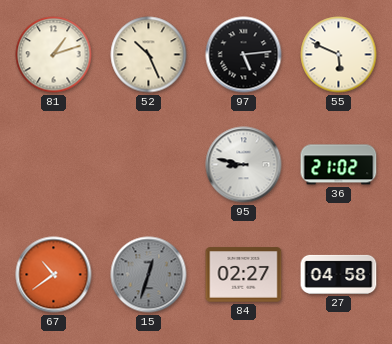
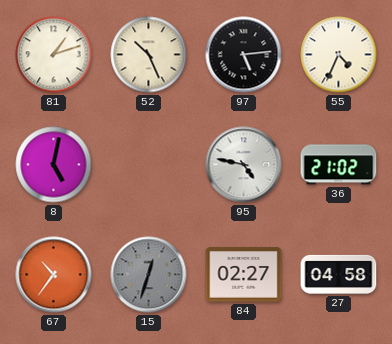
55: 5:49 -> 4:34 (339, 55)
8: none -> 5:02 (54, 165)
95: 8:47 -> 4:47 (244, 165)
67: 10:39 -> 10:36 (54, 275)
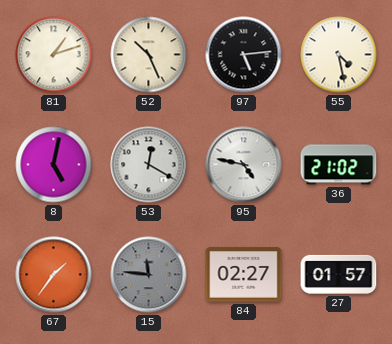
55: 4:34 -> 4:28 (339, 55)
53: none -> 12:20 (149, 165)
67: 10:36 -> 1:36 (54, 275)
15: 12:33 -> 11:46 (149, 275)
27: 04:58 -> 01:57 (339, 274)
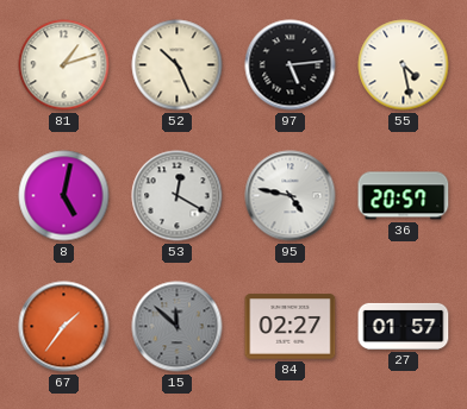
36: 21:02 -> 20:57 (404, 196)
15: 11:46 -> 11:52 (178, 327)
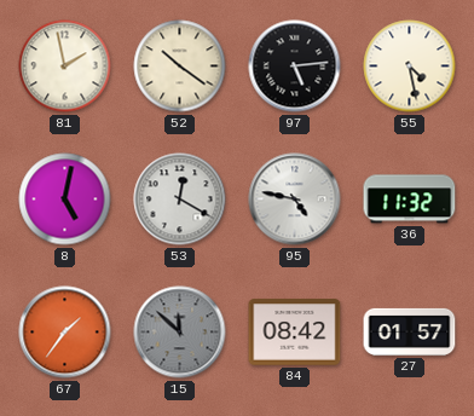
81: 1:12 -> 1:58 (65, 67)
52: 10:26 -> 10:21 (180, 67)
36: 20:57 -> 11:32 (410, 200)
84: 02:27 -> 08:42 (295, 333)
